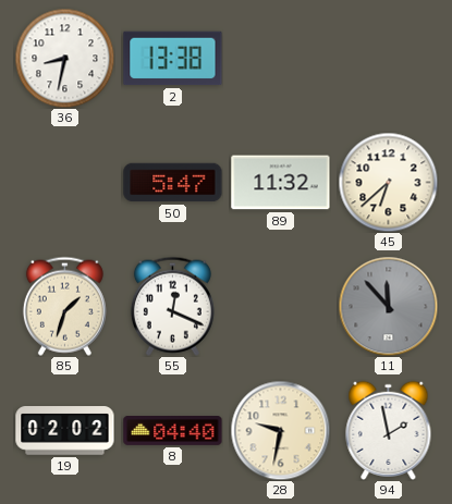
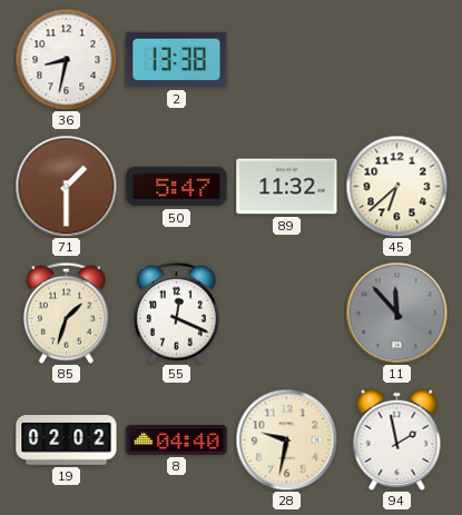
71: none -> 1:30 (66, 186)
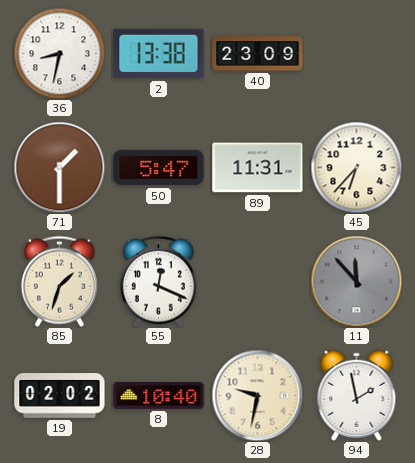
40: none -> 23:09 (258, 54)
89: 11:32 -> 11:31 (258, 168)
45: 6:38 -> 6:37 (356, 167)
8: 04:40 -> 10:40 (159, 396)
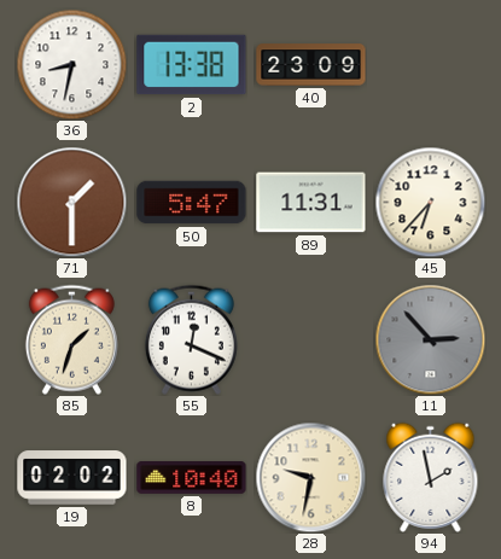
11: 11:53 -> 2:53 (430, 339)
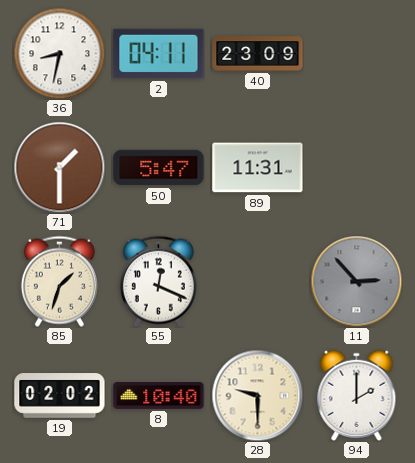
2: 13:38 -> 04:11 (159, 54)
45: 6:37 -> none (430, 202)
28: 9:32 -> 9:30 (257, 395)
94: 1:58 -> 2:00 (357, 395)
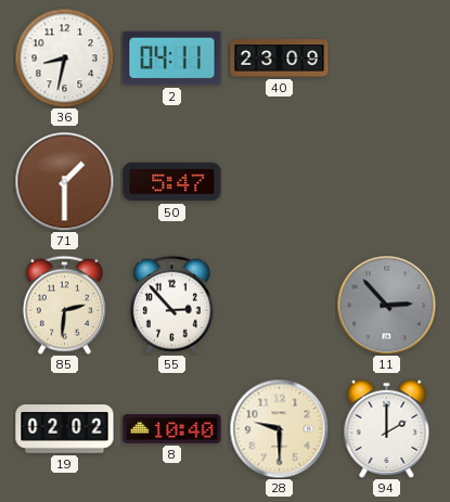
89: 11:31 -> none (258, 168)
85: 1:33 -> 2:31 (64, 305)
55: 12:19 -> 2:53 (171, 305)
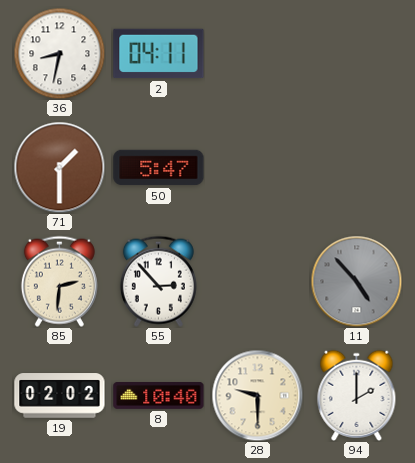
40: 23:09 -> none (280, 59)
11: 2:53 -> 4:53 (356, 281)
